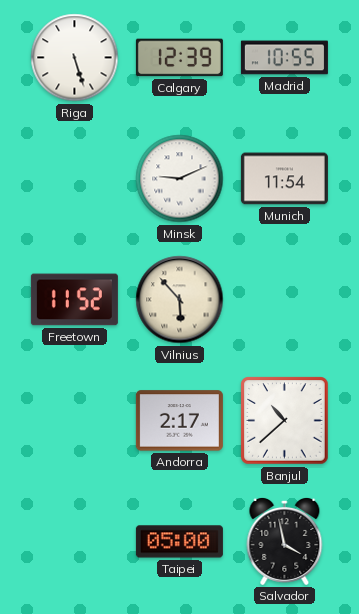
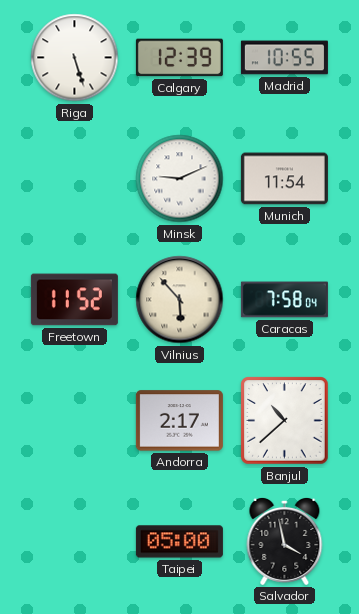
Caracas: none -> 7:58 (284, 300)
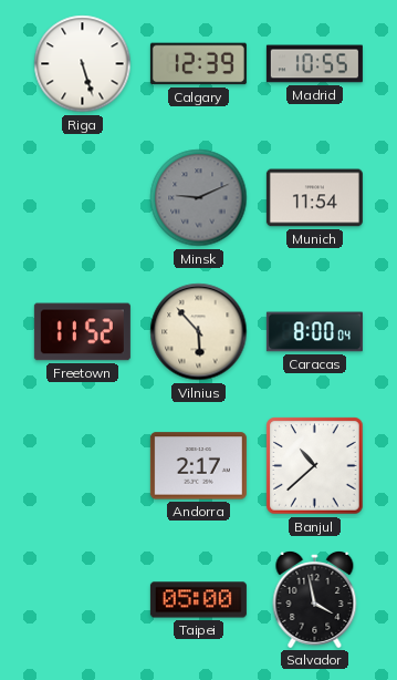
Minsk dial: white -> grey (199, 198)
Caracas: 7:58 -> 8:00 (314, 332)
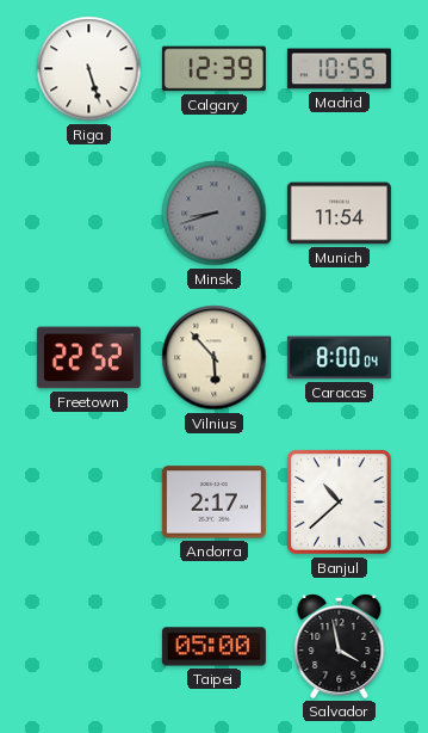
Minsk: 9:11 -> 8:42 (215, 214)
Freetown: 11:52 -> 22:52 (88, 358)
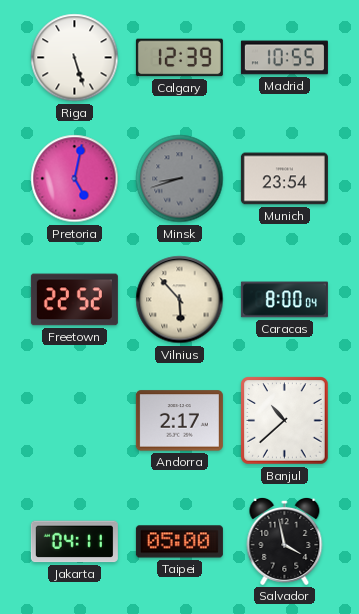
Pretoria: none -> 5:02 (75, 179)
Munich: 11:54 -> 23:54 (284, 179)
Jakarta: none -> 04:11 (74, 542)
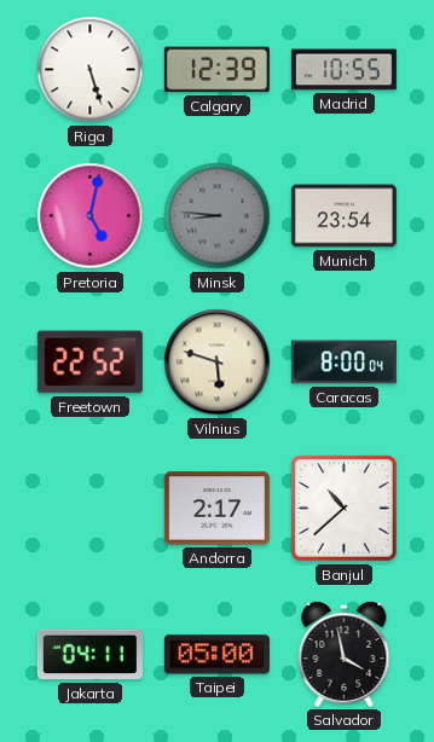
Minsk: 8:42 -> 8:46 (218, 216)
Vilnius: 5:53 -> 5:48 (218, 363)
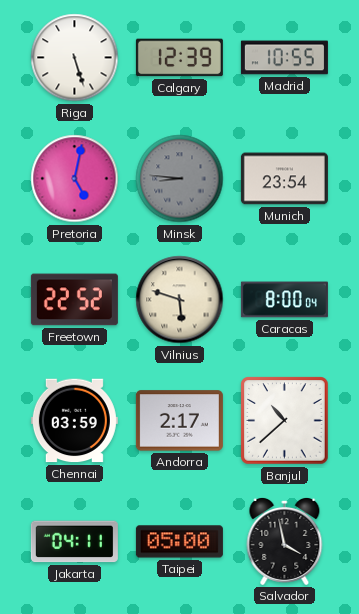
Chennai: none -> 03:59 (74, 421)
